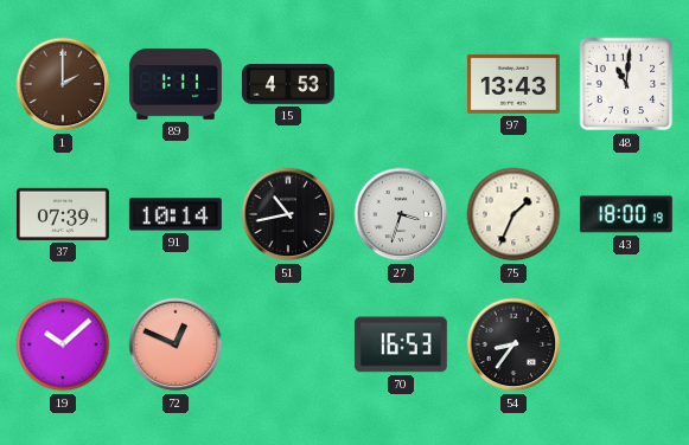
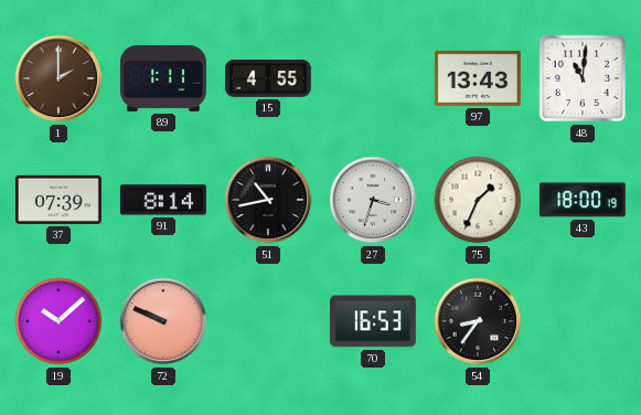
15: 4:53 -> 4:55 (268, 79)
91: 10:14 -> 8:14 (163, 200)
72: 12:49 -> 9:49 (163, 321)
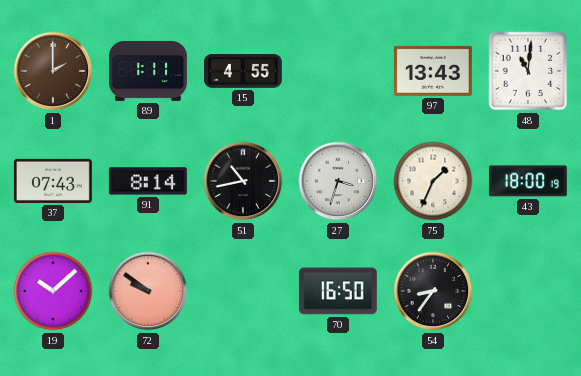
37: 07:39 -> 07:43 (53, 181)
72: 9:49 -> 9:51 (148, 291)
70: 16:53 -> 16:50 (338, 291)
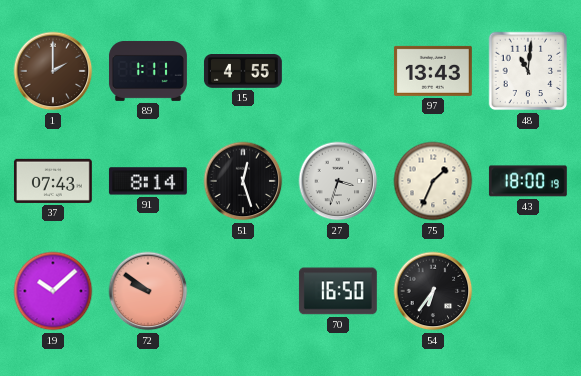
51: 10:43 -> 12:27 (243, 181)
54: 8:36 -> 6:36 (433, 291)
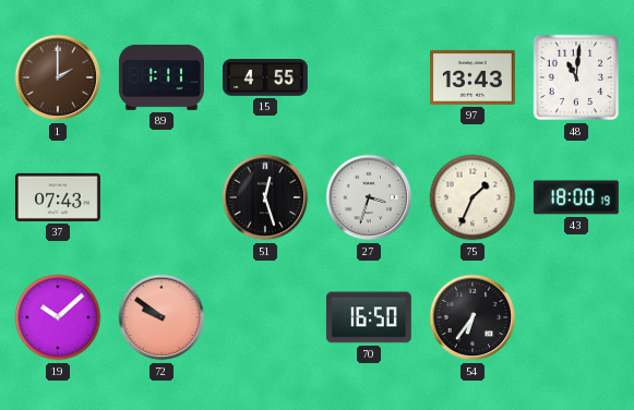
91: 8:14 -> none (148, 181)
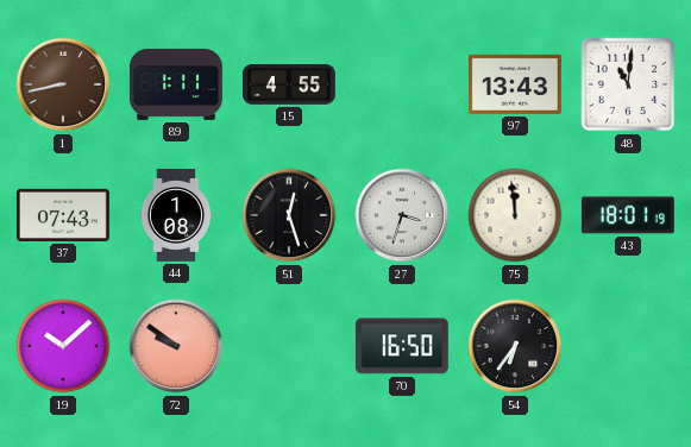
1: 2:00 -> 8:43 (63, 84)
44: none -> 1:08 (176, 216)
75: 1:34 -> 11:59 (515, 215)
43: 18:00 -> 18:01 (628, 215)
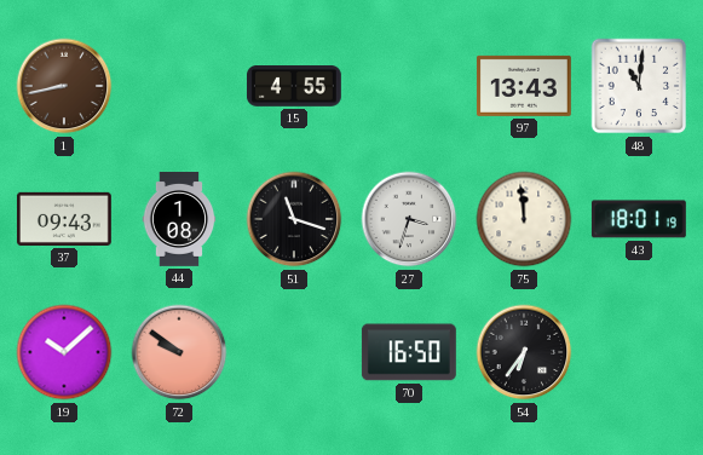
89: 1:11 -> none (176, 84)
37: 07:43 -> 09:43 (64, 219)
51: 12:27 -> 11:18 (294, 219)
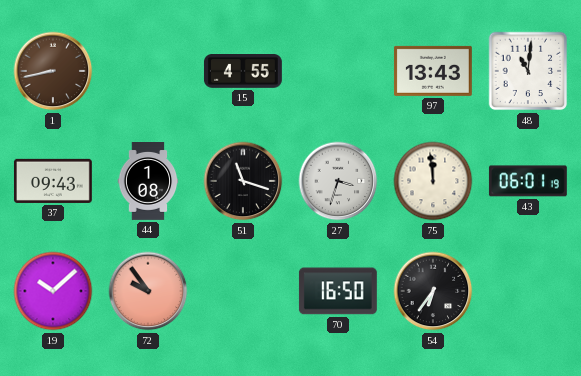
43: 18:01 -> 06:01 (528, 181)
72: 9:51 -> 9:54 (148, 291)
